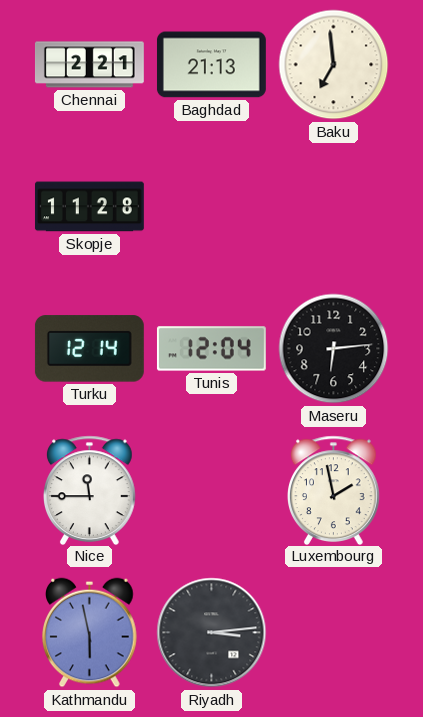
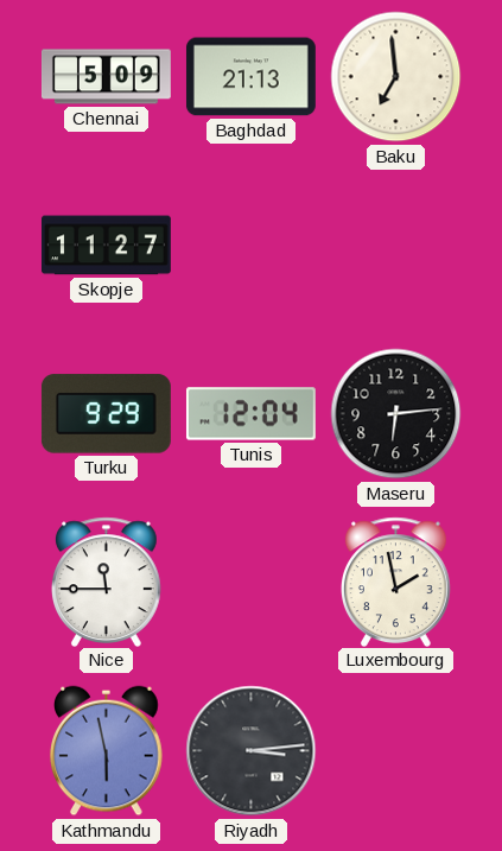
Chennai: 2:21 -> 5:09 (106, 77)
Skopje: 11:28 -> 11:27 (106, 246)
Turku: 12:14 -> 9:29 (106, 414)
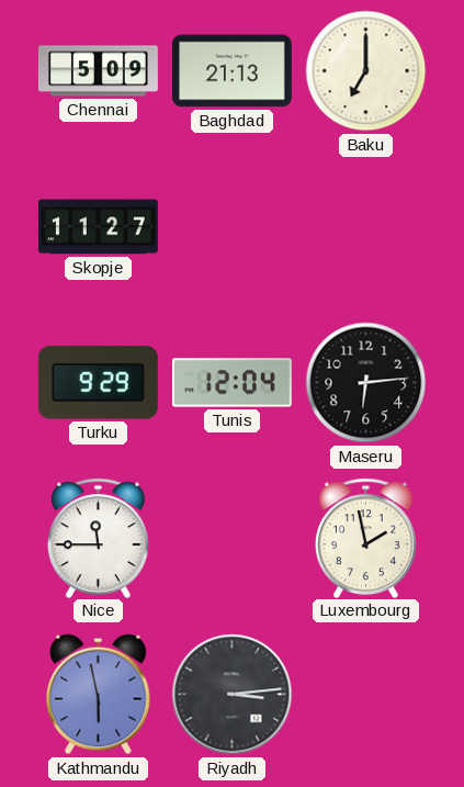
Baku: 6:59 -> 7:00 (366, 71)
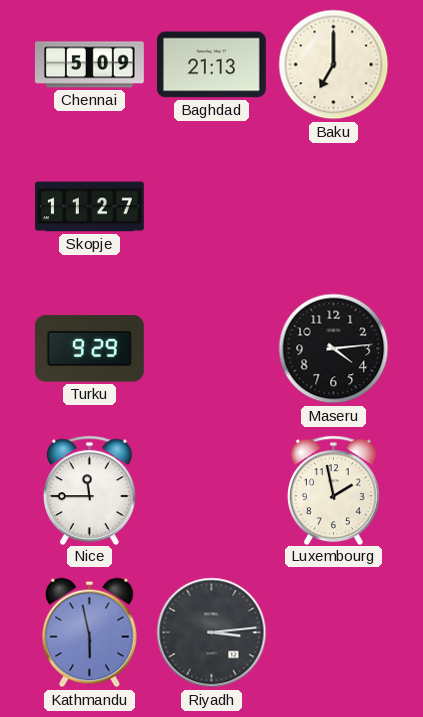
Tunis: 12:04 -> none (231, 383)
Maseru: 6:14 -> 4:14 (334, 349)
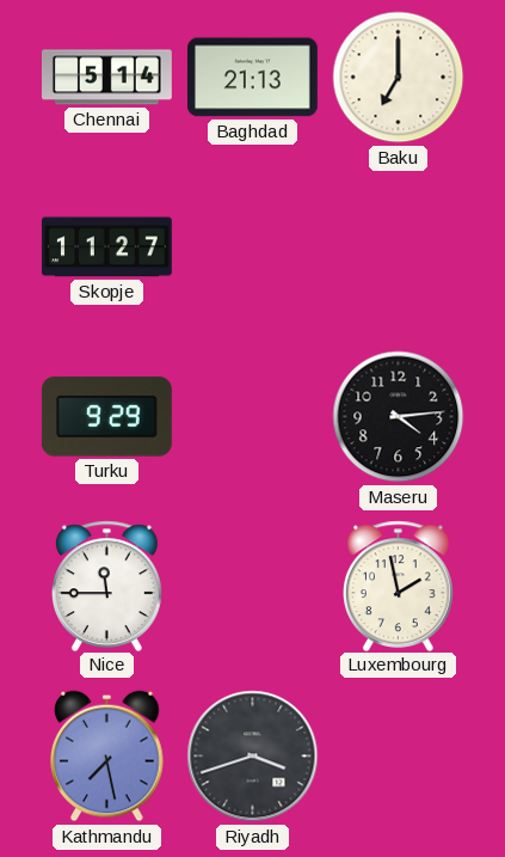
Chennai: 5:09 -> 5:14 (106, 78)
Kathmandu: 5:58 -> 7:28 (107, 757)
Riyadh: 3:14 -> 3:42 (253, 757)
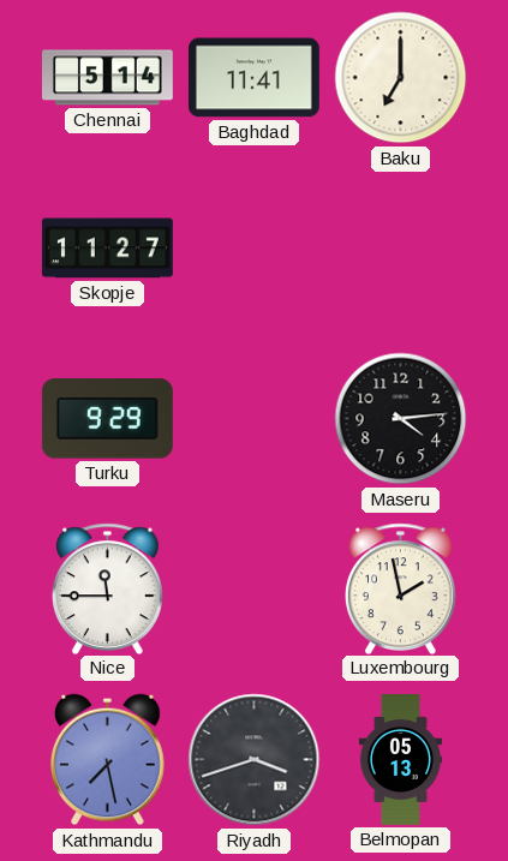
Baghdad: 21:13 -> 11:41 (253, 78)
Belmopan: none -> 05:13 (400, 760)
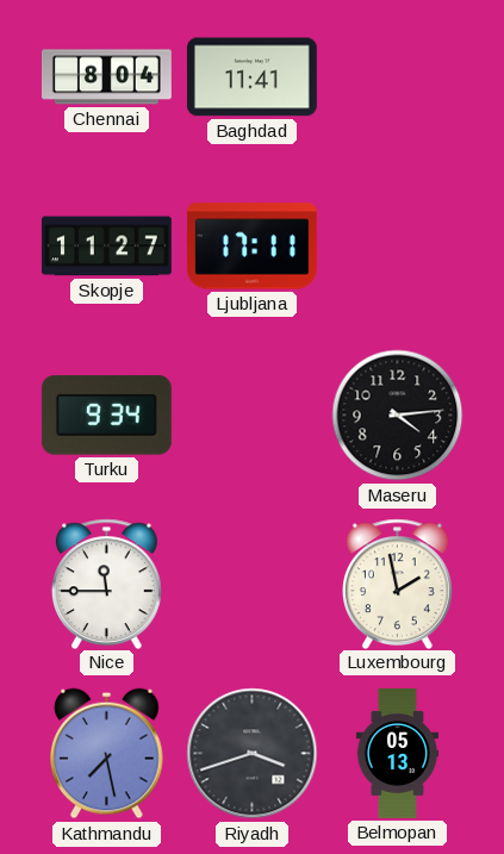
Chennai: 5:14 -> 8:04 (106, 77)
Baku: 7:00 -> none (401, 78)
Ljubljana: none -> 17:11 (251, 247)
Turku: 9:29 -> 9:34 (106, 416)
